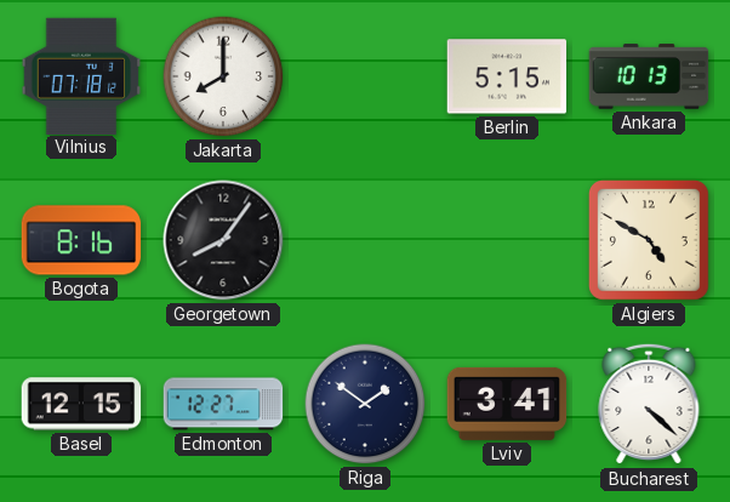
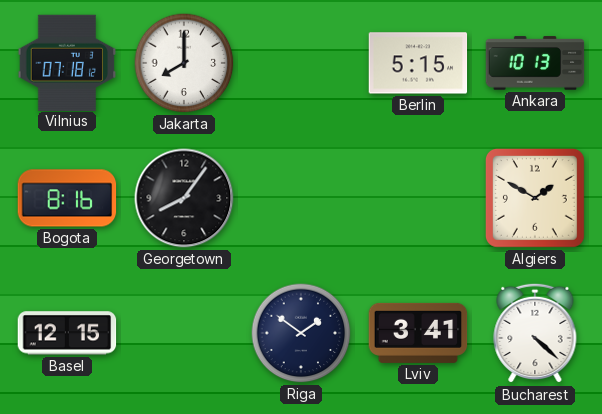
Algiers: 4:50 -> 1:50 (535, 198)
Edmonton: 12:27 -> none (223, 404)
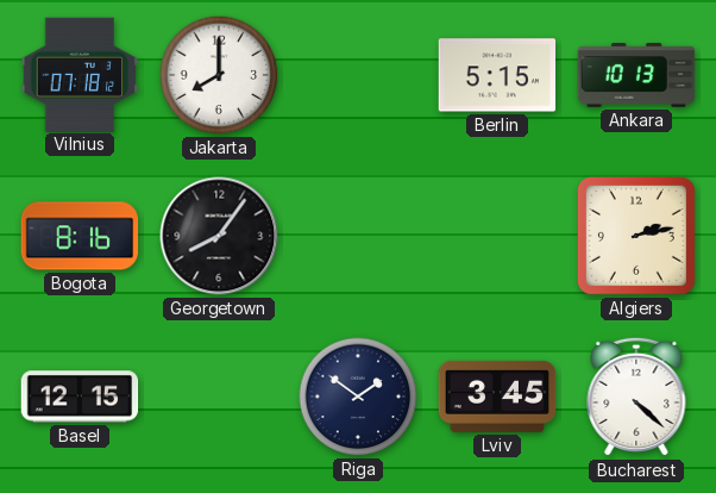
Algiers: 1:50 -> 2:13 (636, 236)
Lviv: 3:41 -> 3:45 (497, 397)
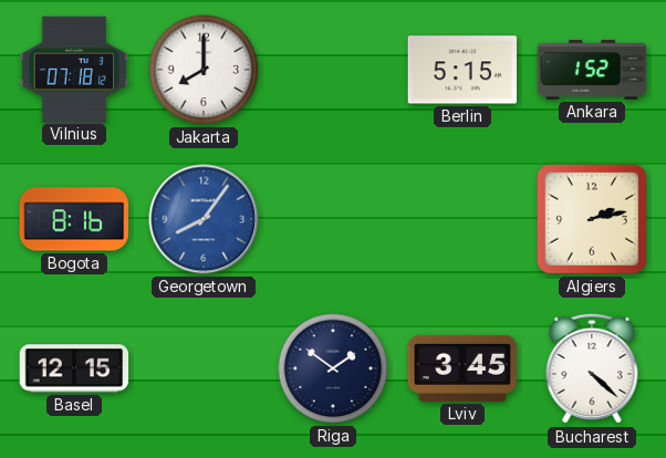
Ankara: 10:13 -> 1:52 (592, 70)
Georgetown dial: black -> blue (204, 219)
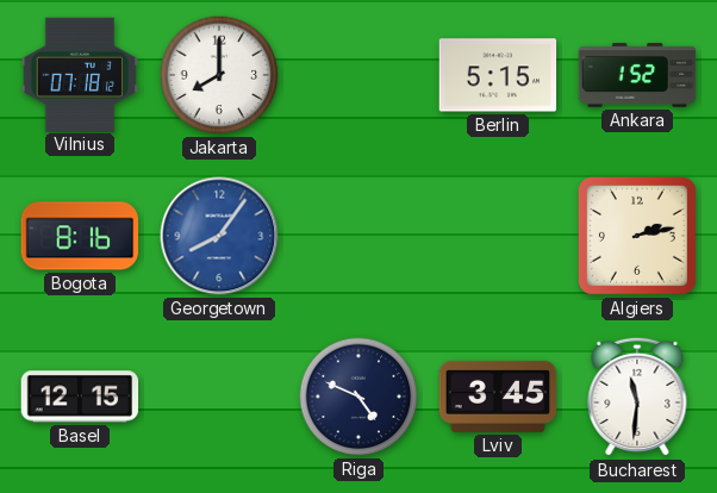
Riga: 1:51 -> 4:49 (358, 397)
Bucharest: 4:22 -> 11:31 (637, 397)
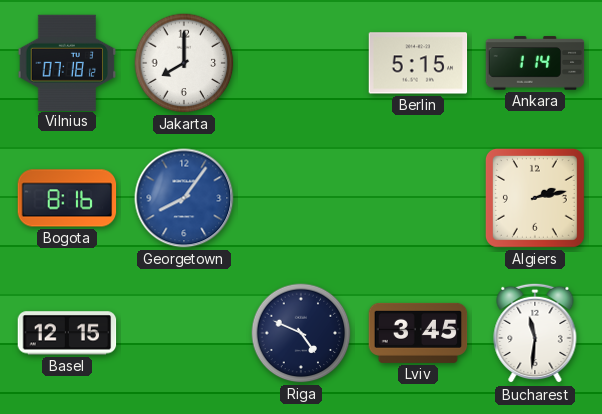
Ankara: 1:52 -> 1:14 (535, 63)
